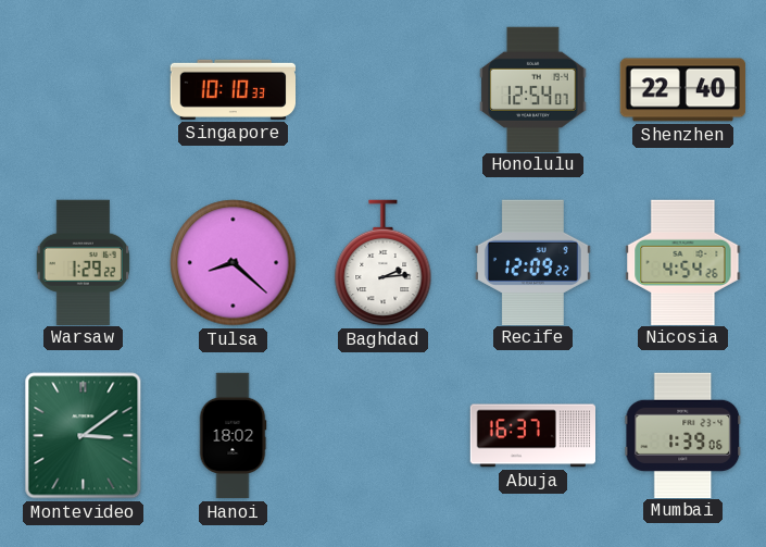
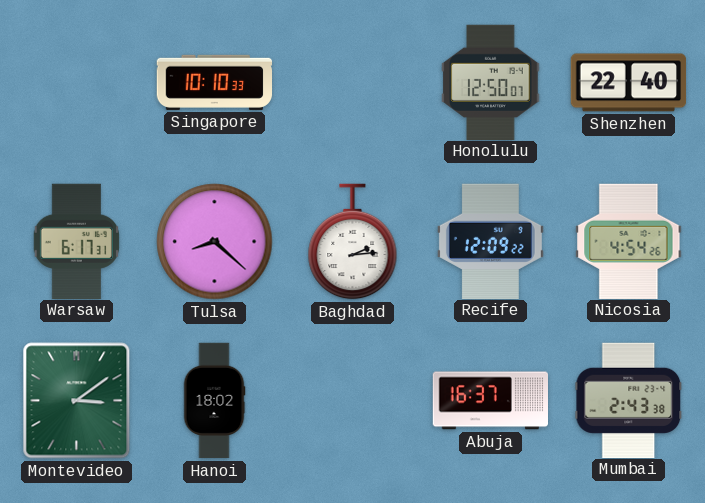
Honolulu: 12:54 -> 12:50 (491, 82)
Warsaw: 1:29 -> 6:17 (76, 241)
Mumbai: 1:39 -> 2:43 (629, 400)
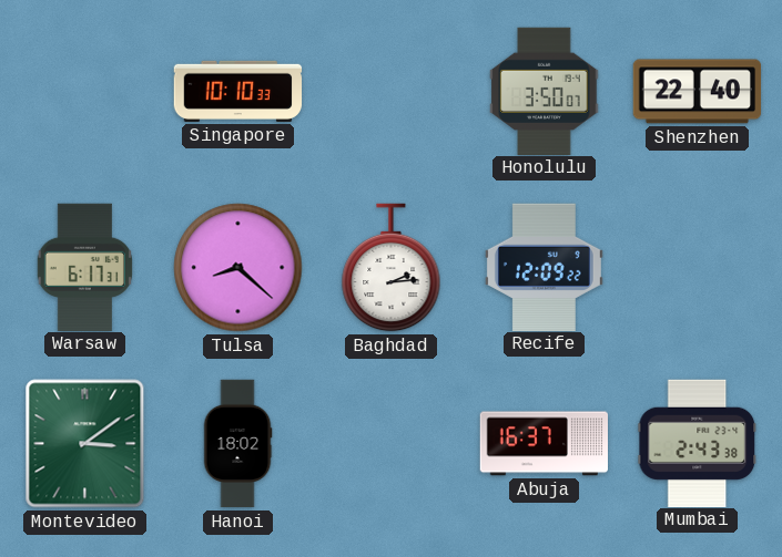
Honolulu: 12:50 -> 3:50 (545, 91)
Nicosia: 4:54 -> none (629, 241)
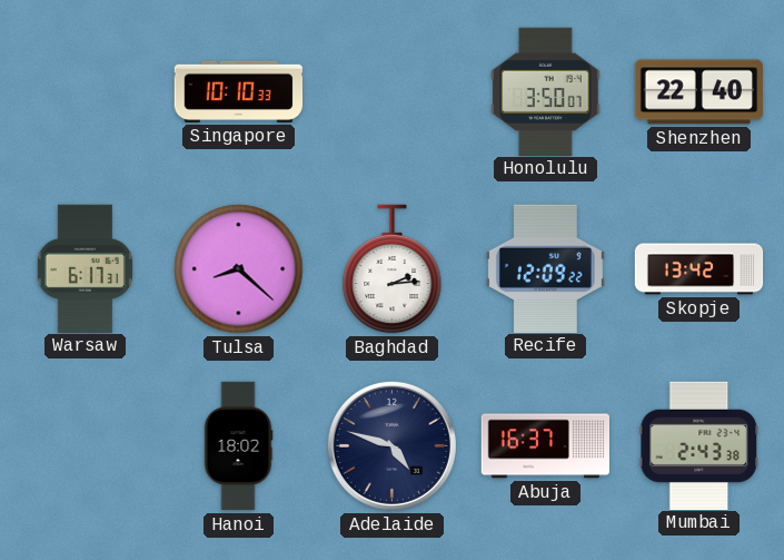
Skopje: none -> 13:42 (699, 269)
Montevideo: 3:09 -> none (85, 444)
Adelaide: none -> 4:48 (391, 445)
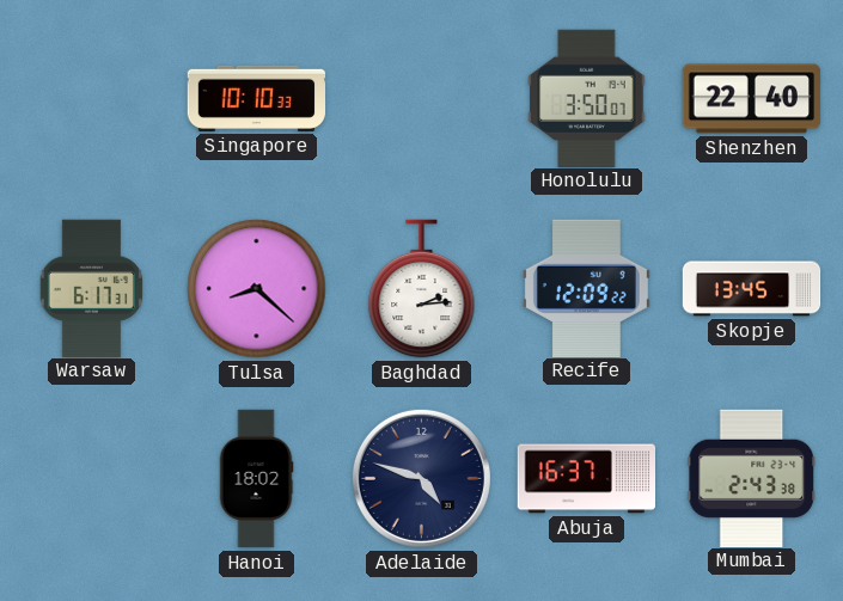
Skopje: 13:42 -> 13:45 (752, 289)
